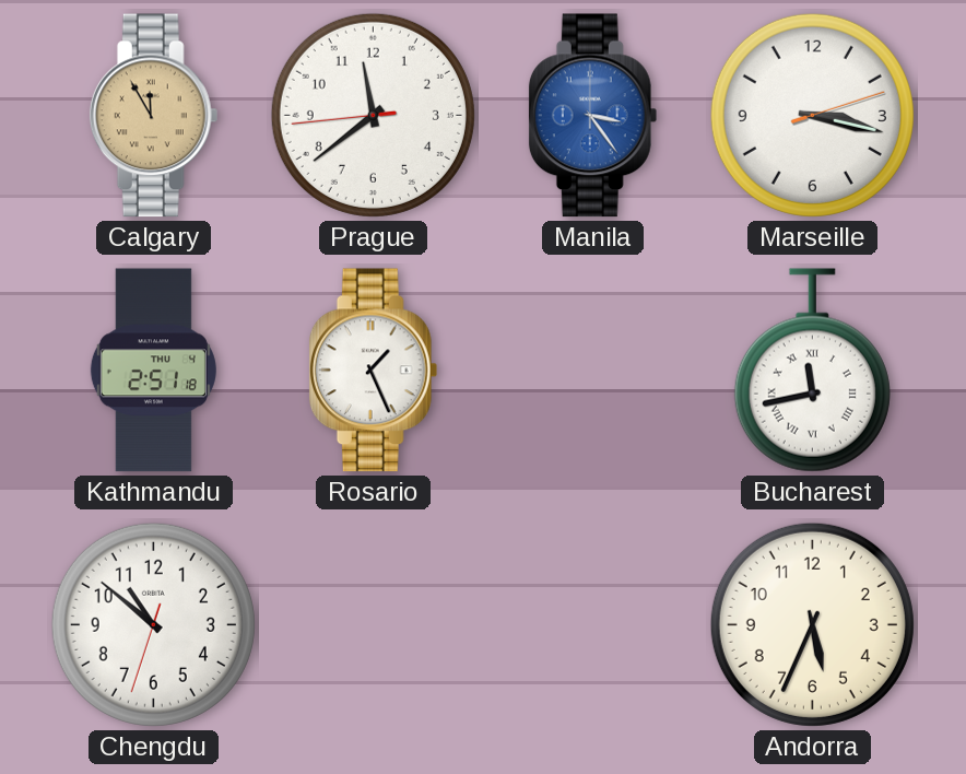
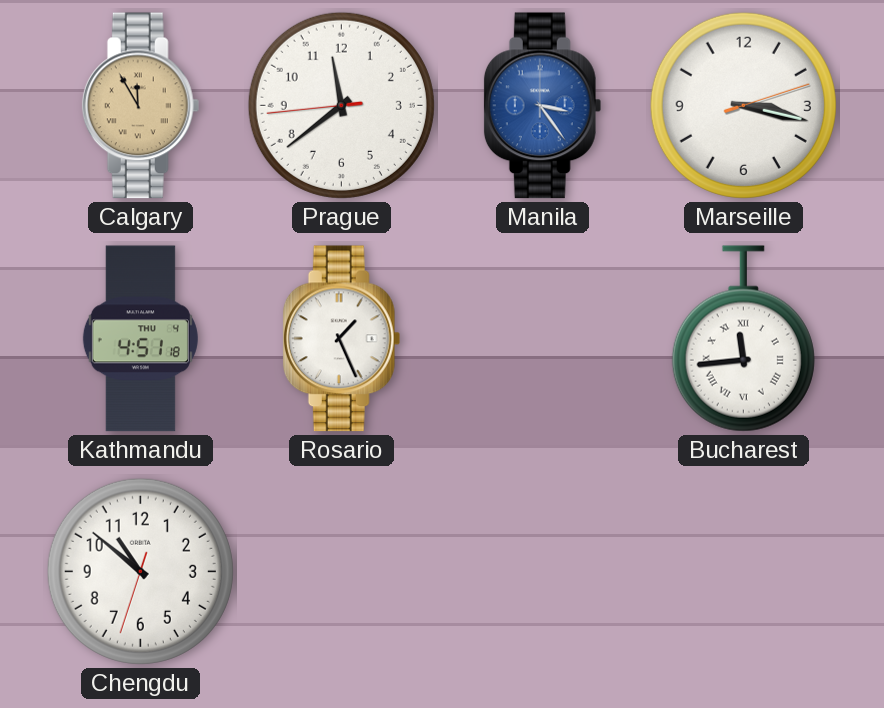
Kathmandu: 2:51 -> 4:51 (140, 339)
Bucharest: 11:43 -> 11:44 (743, 339)
Andorra: 5:34 -> none (812, 624)
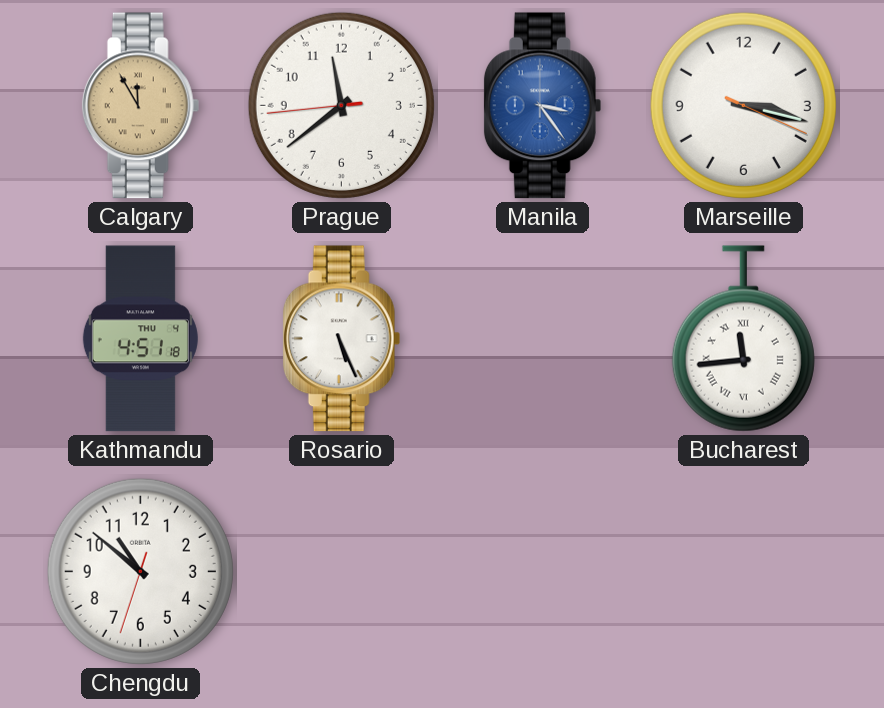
Marseille: 3:17:12 -> 3:17:19 (743, 105)
Rosario: 1:26 -> 5:26 (342, 339)
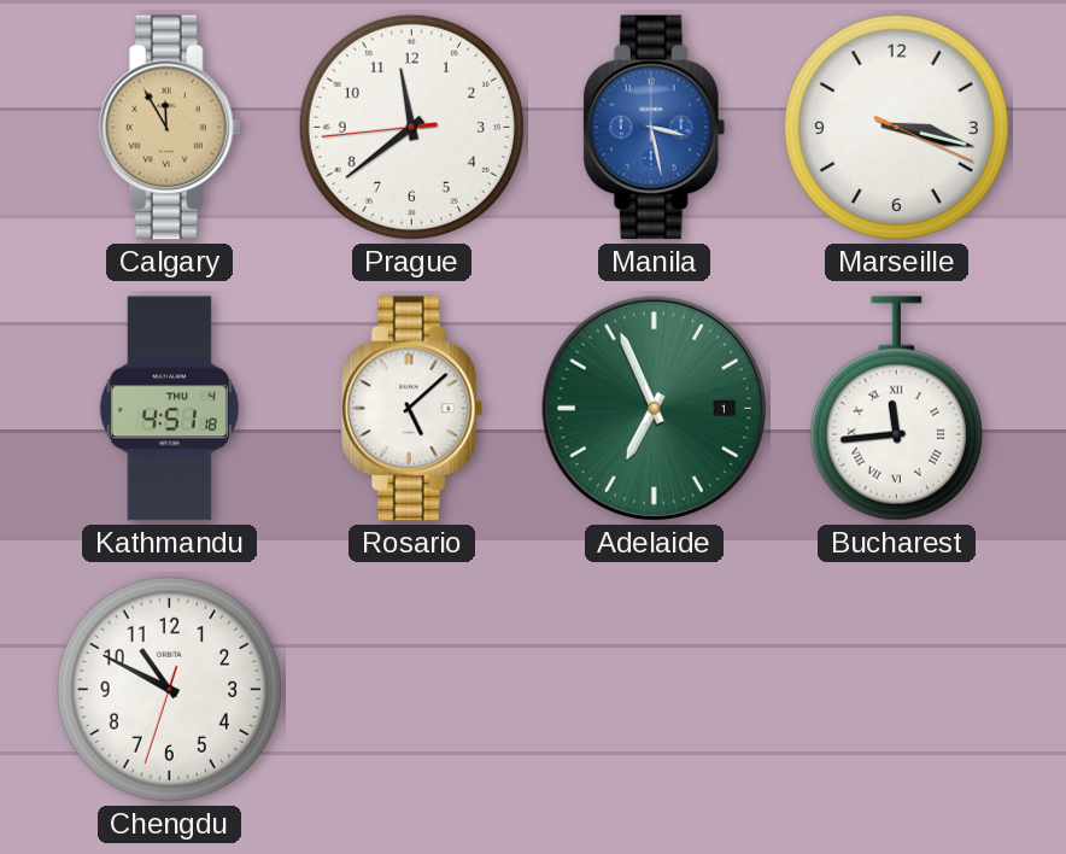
Manila: 3:24 -> 3:28 (655, 128)
Rosario: 5:26 -> 5:08 (412, 409)
Adelaide: none -> 6:56 (654, 408)
Chengdu: 10:51 -> 10:49 (169, 689)
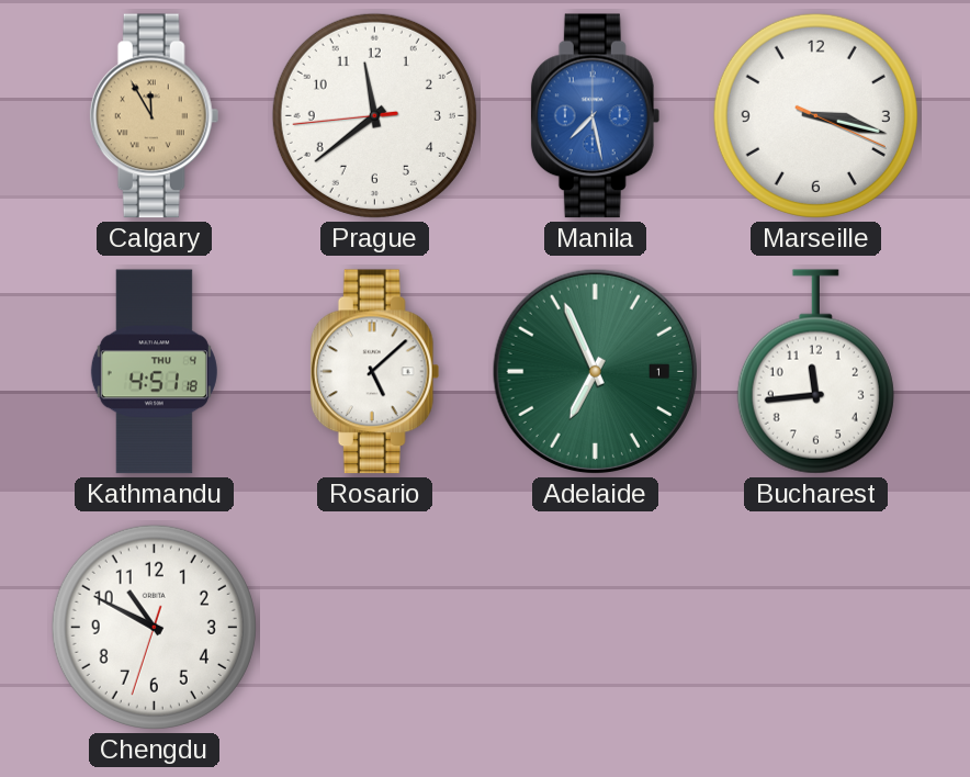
Manila: 3:28 -> 7:28 (596, 116)
Bucharest numerals: Roman -> Arabic (815, 372)
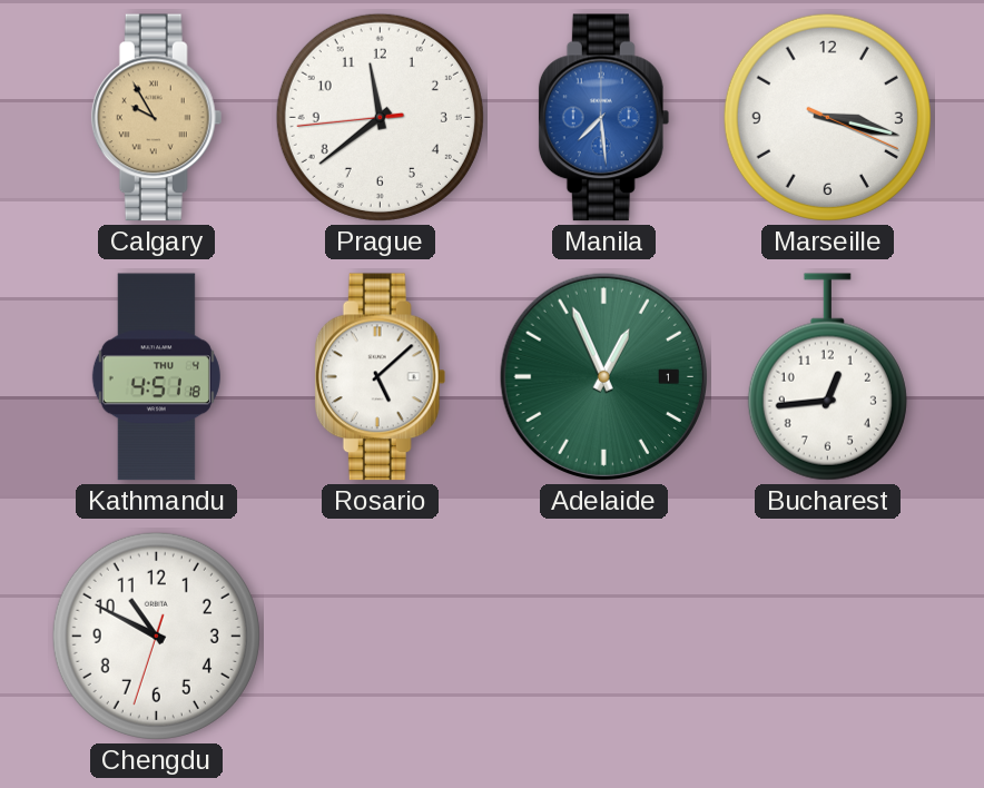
Calgary: 11:55 -> 9:55 (157, 118)
Manila: 7:28 -> 7:29 (604, 118)
Adelaide: 6:56 -> 12:56 (603, 376)
Bucharest: 11:44 -> 12:44 (827, 377)
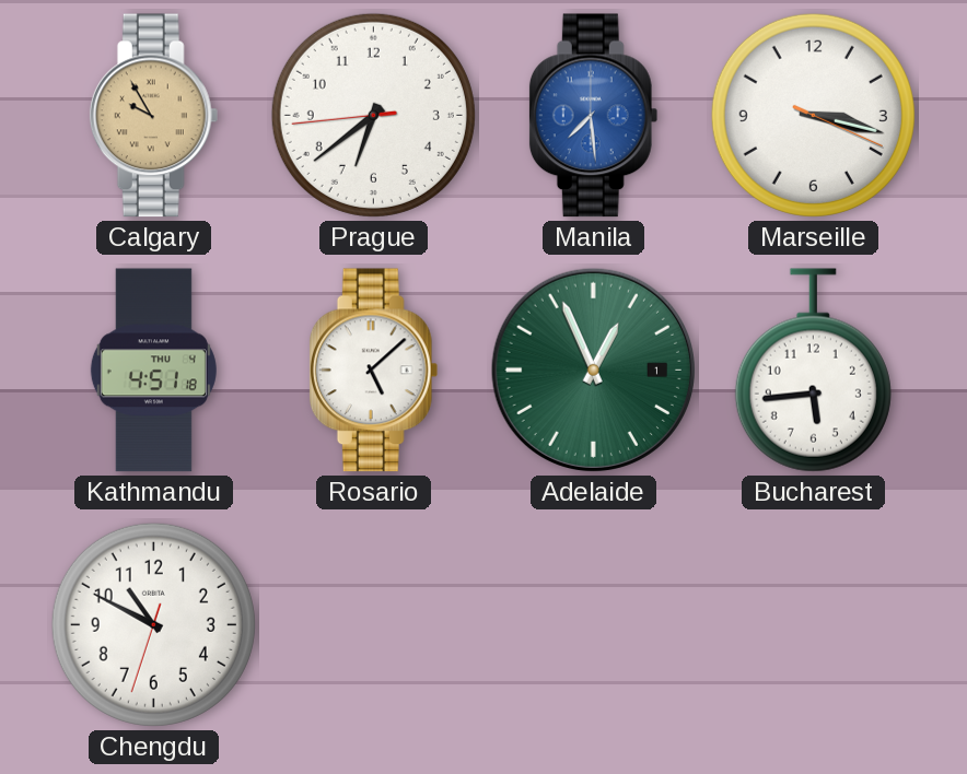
Prague: 11:38 -> 6:38 (373, 115)
Bucharest: 12:44 -> 5:44 (813, 371)
